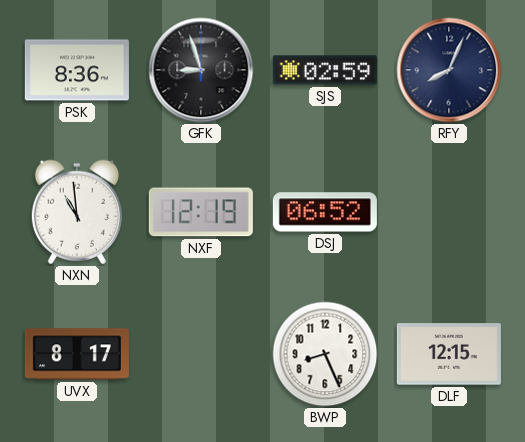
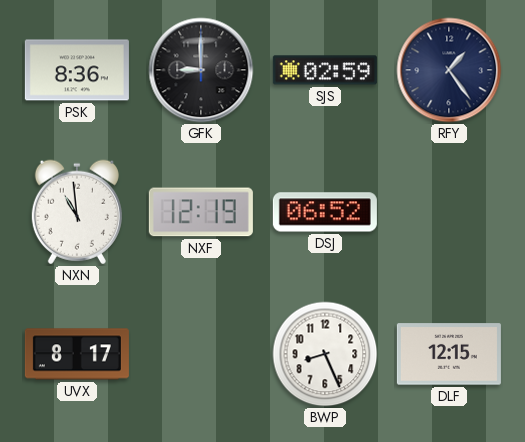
GFK: 8:57 -> 9:00 (201, 70)
RFY: 8:04 -> 1:24 (449, 70)
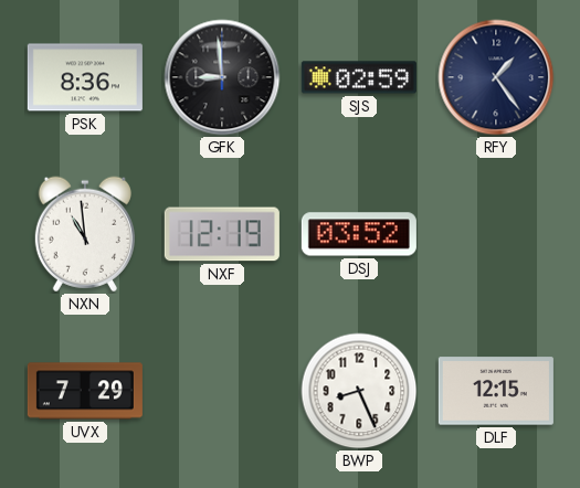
GFK: 9:00 -> 8:59 (222, 77)
DSJ: 06:52 -> 03:52 (359, 234)
UVX: 8:17 -> 7:29 (85, 391)
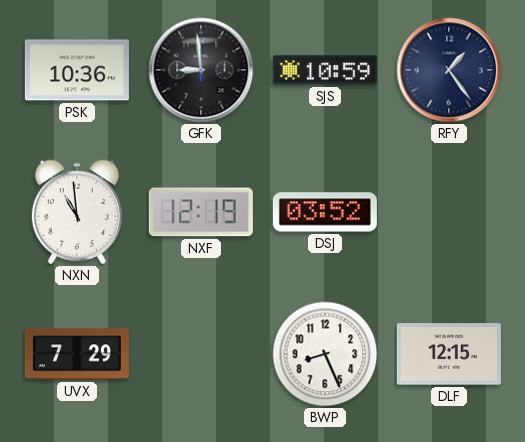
PSK: 8:36 -> 10:36 (77, 70)
SJS: 02:59 -> 10:59 (325, 70)
